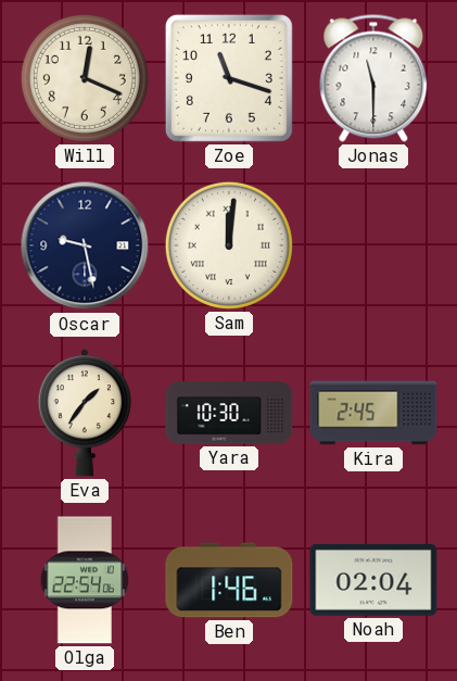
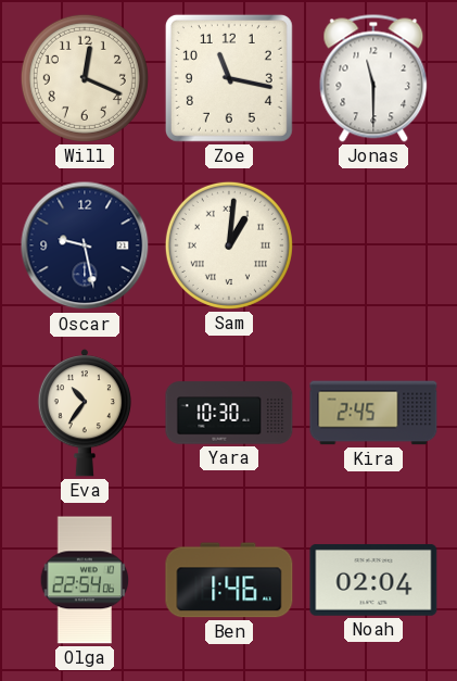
Zoe: 11:18 -> 11:17 (229, 78)
Sam: 12:01 -> 1:01 (229, 245)
Eva: 1:36 -> 10:36 (85, 413)
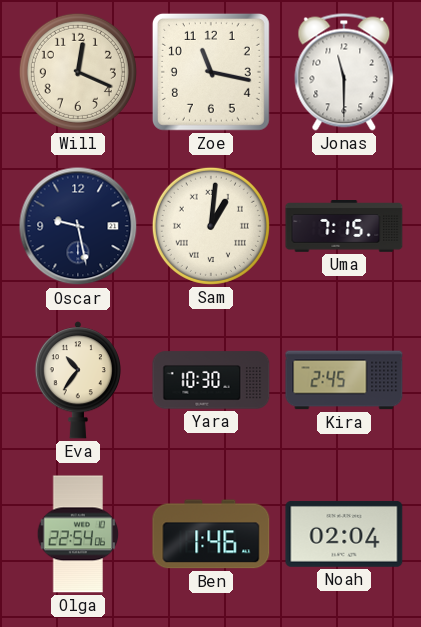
Uma: none -> 7:15 (344, 227)
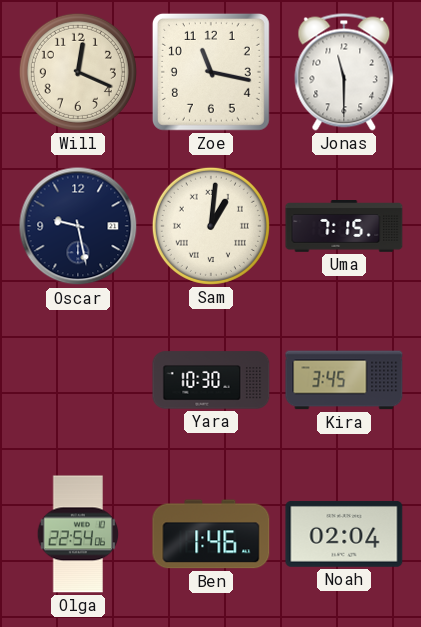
Eva: 10:36 -> none (78, 380)
Kira: 2:45 -> 3:45 (344, 380)
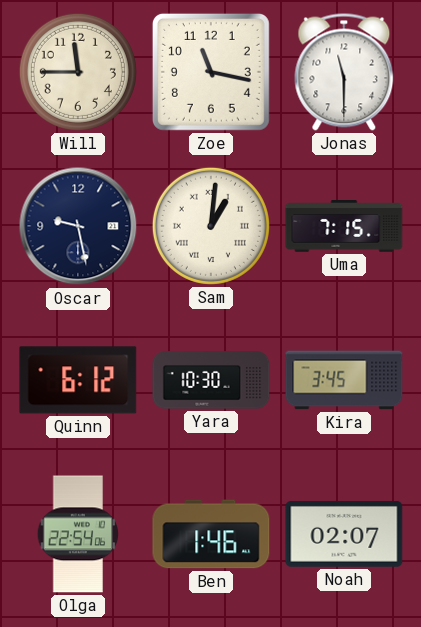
Will: 12:19 -> 11:45 (78, 72)
Quinn: none -> 6:12 (78, 380)
Noah: 02:04 -> 02:07 (344, 534)
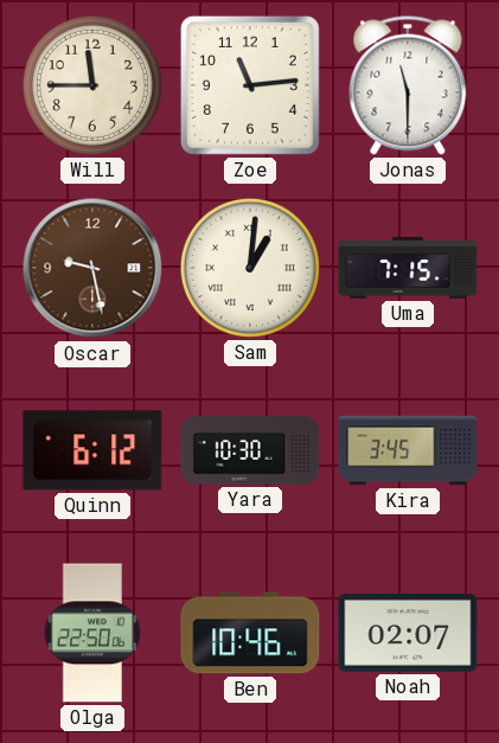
Zoe: 11:17 -> 11:14 (250, 85)
Oscar dial: navy -> brown (92, 268)
Olga: 22:54 -> 22:50 (92, 633)
Ben: 1:46 -> 10:46 (250, 633)
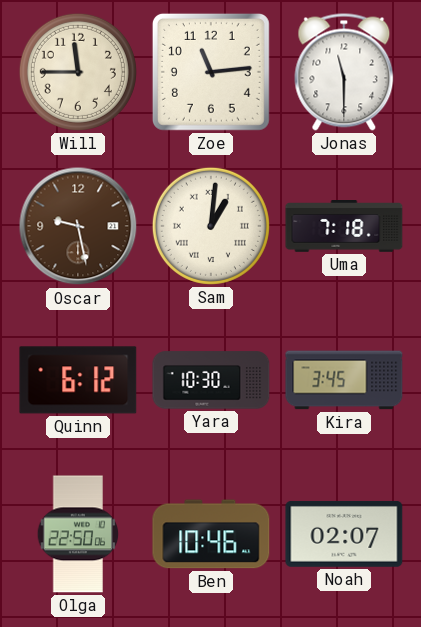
Uma: 7:15 -> 7:18 (344, 227)
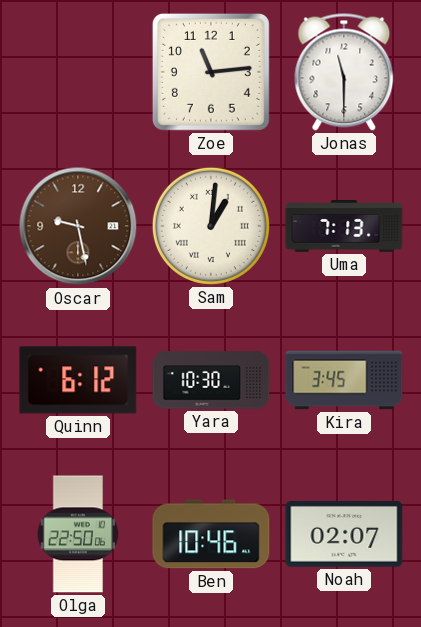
Will: 11:45 -> none (78, 72)
Uma: 7:18 -> 7:13 (344, 227)
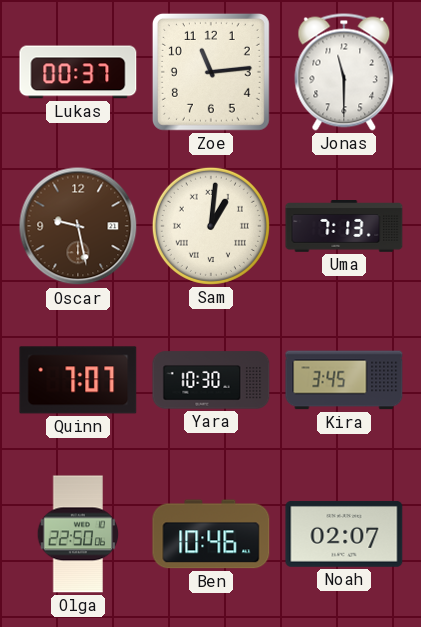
Lukas: none -> 00:37 (78, 72)
Quinn: 6:12 -> 7:07 (78, 380)
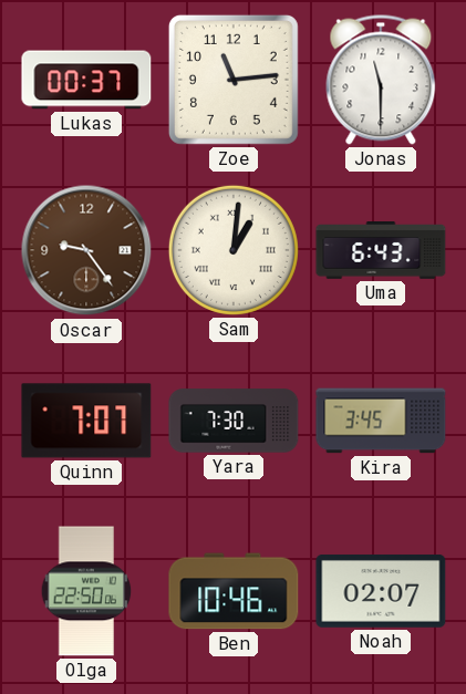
Oscar: 9:28 -> 9:24 (86, 250)
Uma: 7:13 -> 6:43 (381, 251)
Yara: 10:30 -> 7:30 (234, 421)
